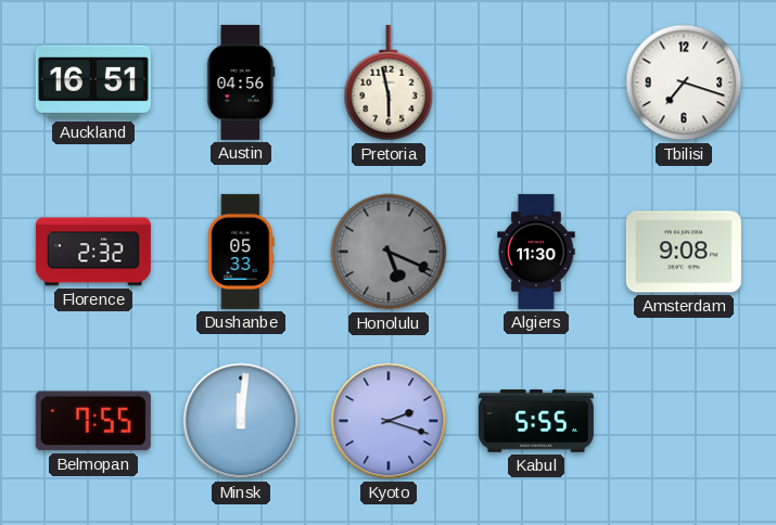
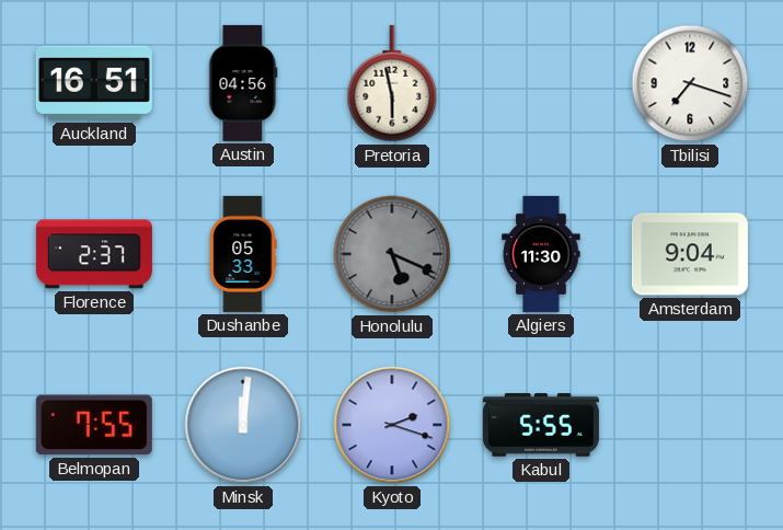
Florence: 2:32 -> 2:37 (94, 254)
Amsterdam: 9:08 -> 9:04 (690, 254)
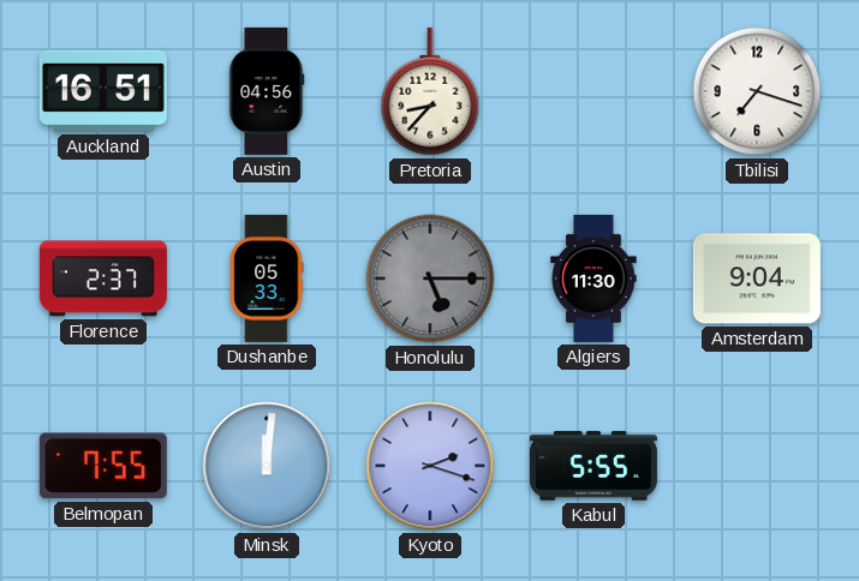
Pretoria: 5:58 -> 8:37 (430, 91)
Honolulu: 5:19 -> 5:15 (430, 278)
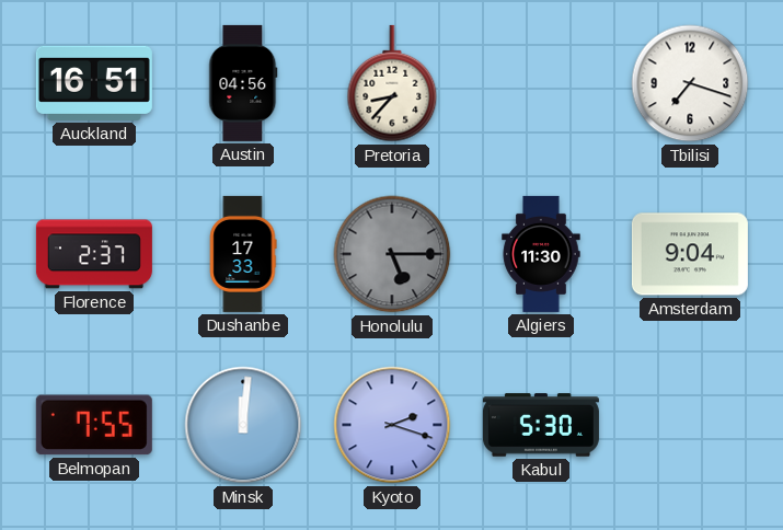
Dushanbe: 05:33 -> 17:33 (243, 254)
Kabul: 5:55 -> 5:30 (541, 425)
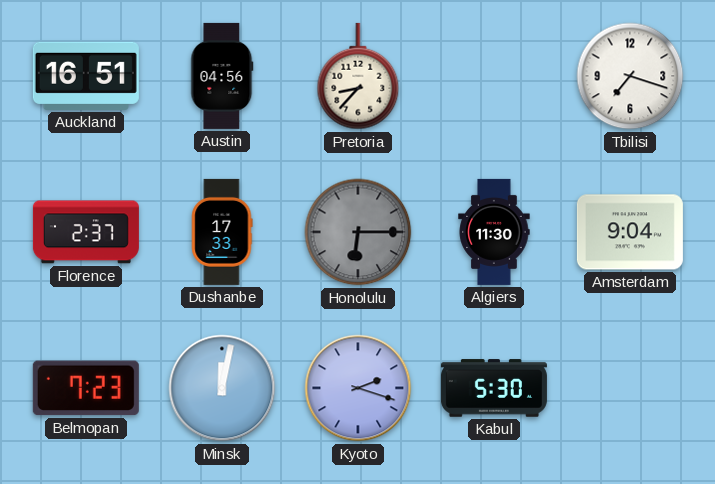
Honolulu: 5:15 -> 6:15 (358, 232)
Belmopan: 7:55 -> 7:23 (86, 388)
Minsk: 12:01 -> 12:02 (222, 388)
